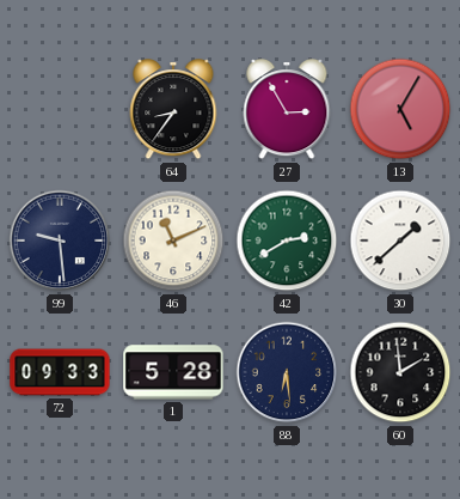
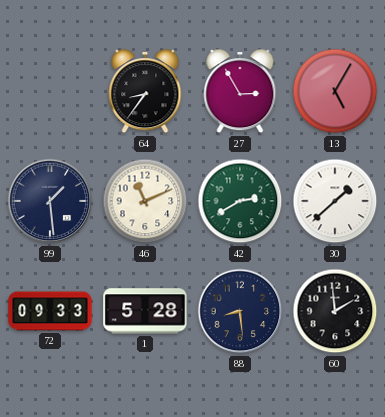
99: 9:29 -> 1:29 (50, 201)
88: 6:29 -> 8:29 (240, 311)
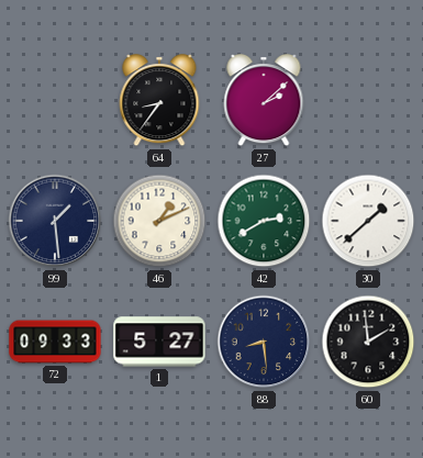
27: 2:55 -> 2:08 (264, 101)
13: 5:05 -> none (335, 91)
46: 11:11 -> 1:11 (159, 221)
1: 5:28 -> 5:27 (159, 342)
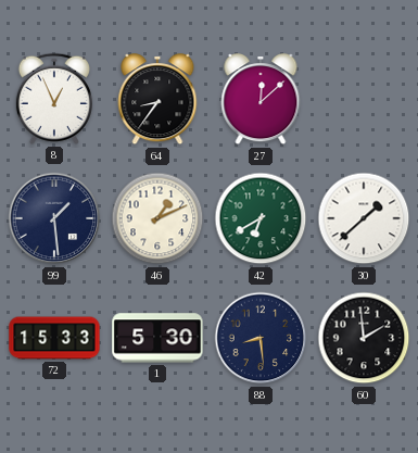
8: none -> 12:56 (54, 99)
27: 2:08 -> 12:08 (261, 100)
42: 2:40 -> 6:40 (261, 218)
72: 09:33 -> 15:33 (54, 338)
1: 5:27 -> 5:30 (157, 338)
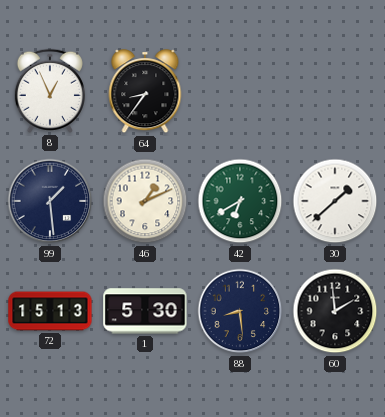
27: 12:08 -> none (261, 100)
72: 15:33 -> 15:13 (50, 311)
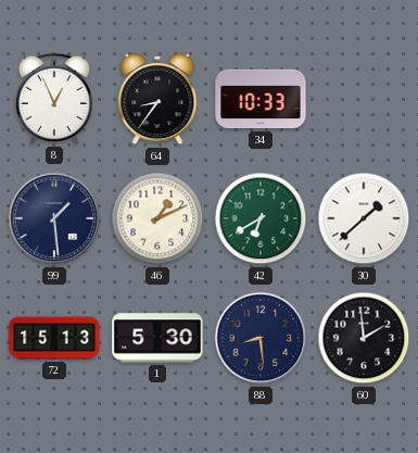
34: none -> 10:33 (261, 99)
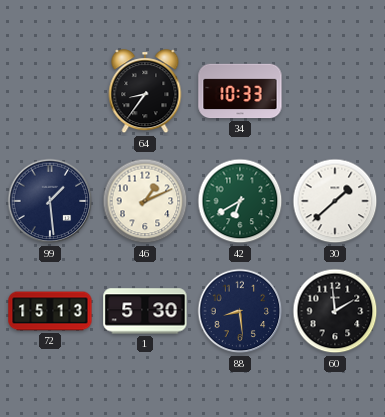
8: 12:56 -> none (54, 99)
